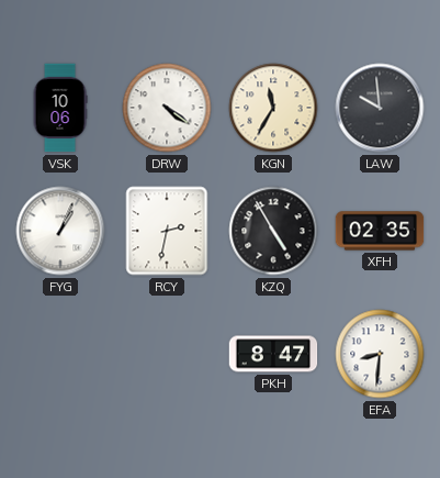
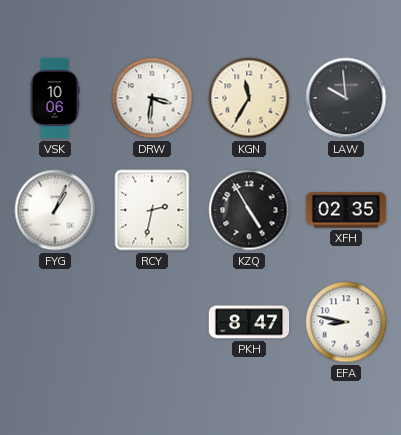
DRW: 4:21 -> 3:31 (152, 98)
EFA: 8:31 -> 8:47 (346, 322)
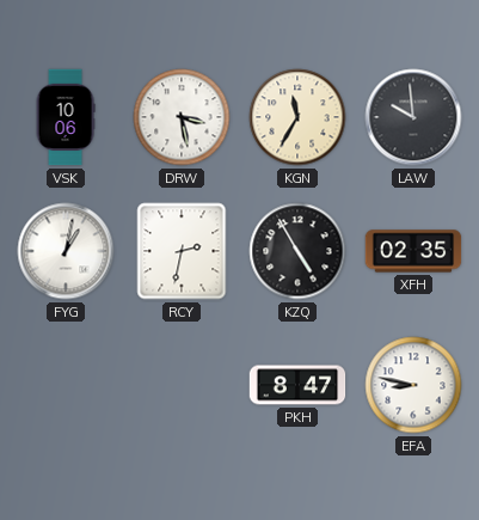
DRW: 3:31 -> 3:28 (182, 117)
FYG: 1:04 -> 1:02 (66, 251)
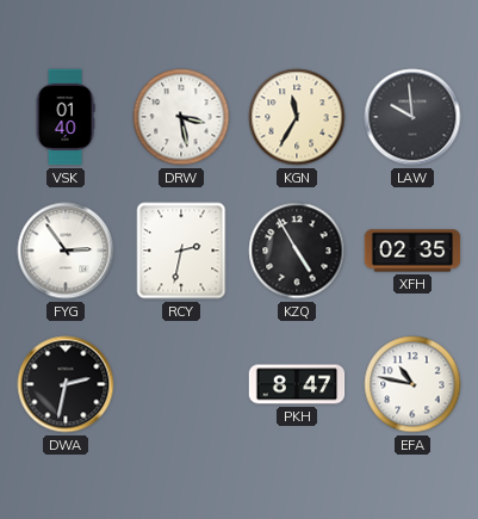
VSK: 10:06 -> 01:40 (66, 117)
FYG: 1:02 -> 2:54 (66, 251)
DWA: none -> 2:32 (66, 384)
EFA: 8:47 -> 10:47 (412, 384)
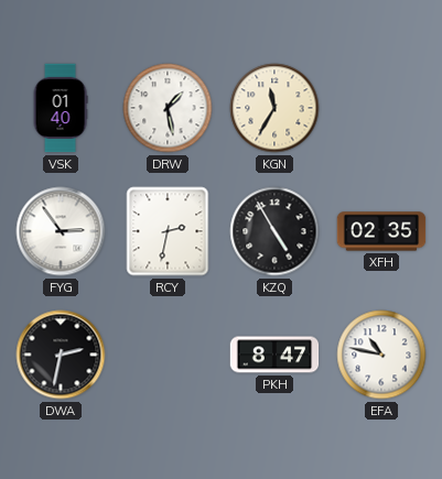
DRW: 3:28 -> 1:28 (168, 108)
LAW: 9:59 -> none (412, 117)
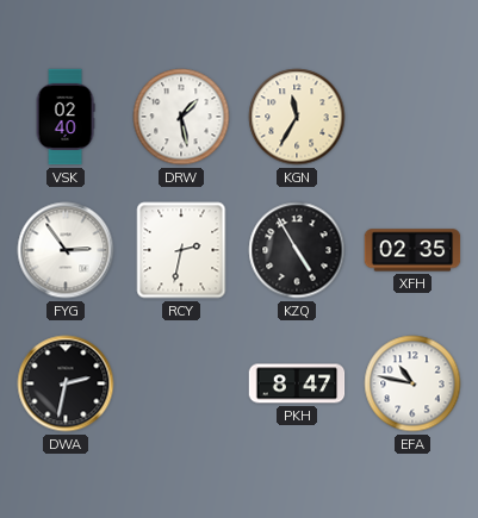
VSK: 01:40 -> 02:40 (66, 117)
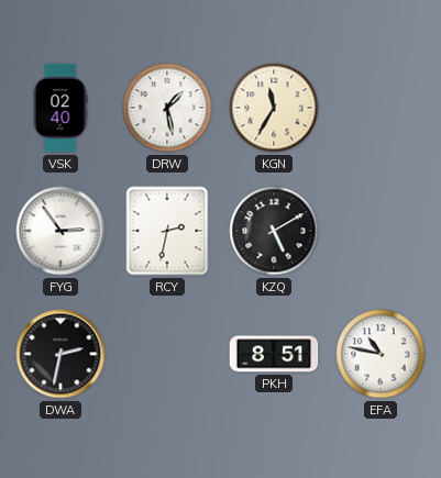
KZQ: 4:55 -> 5:10 (274, 231)
XFH: 02:35 -> none (412, 250)
PKH: 8:47 -> 8:51 (274, 354)
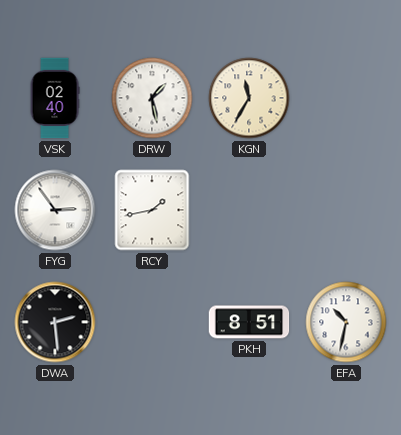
RCY: 2:32 -> 1:43 (152, 210)
KZQ: 5:10 -> none (274, 231)
DWA: 2:32 -> 2:29 (55, 322)
EFA: 10:47 -> 10:32 (346, 322)
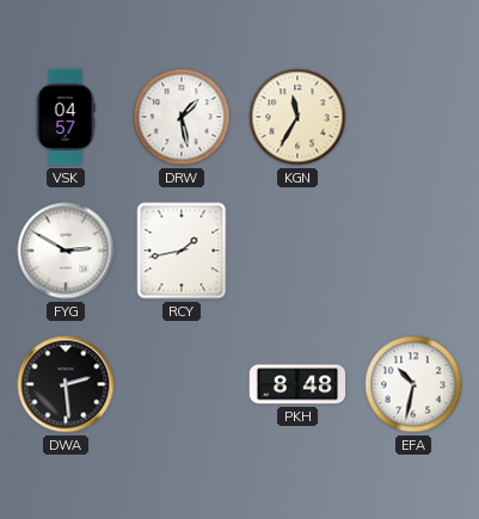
VSK: 02:40 -> 04:57 (66, 117)
FYG: 2:54 -> 2:50 (66, 251)
PKH: 8:51 -> 8:48 (297, 384)
